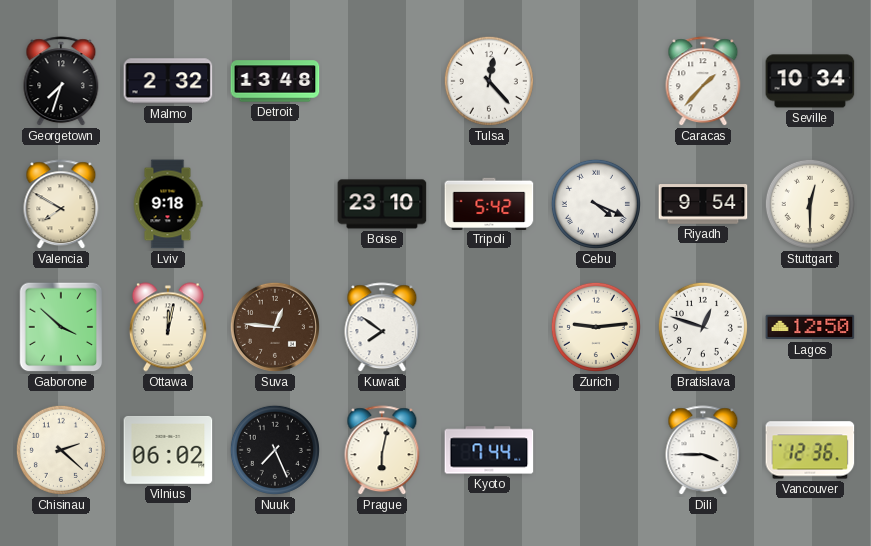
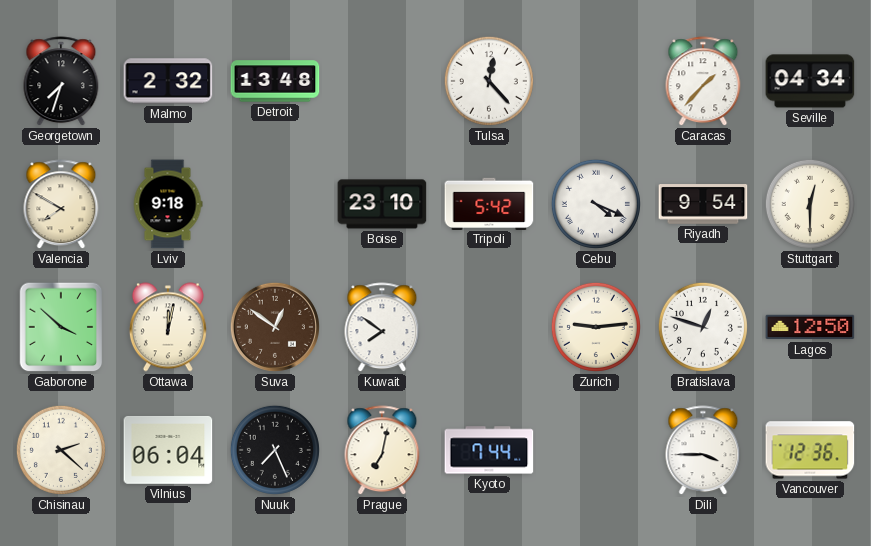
Seville: 10:34 -> 04:34 (810, 81)
Suva: 12:46 -> 12:51 (275, 327)
Vilnius: 06:02 -> 06:04 (168, 450)
Prague: 6:02 -> 7:02 (382, 451)
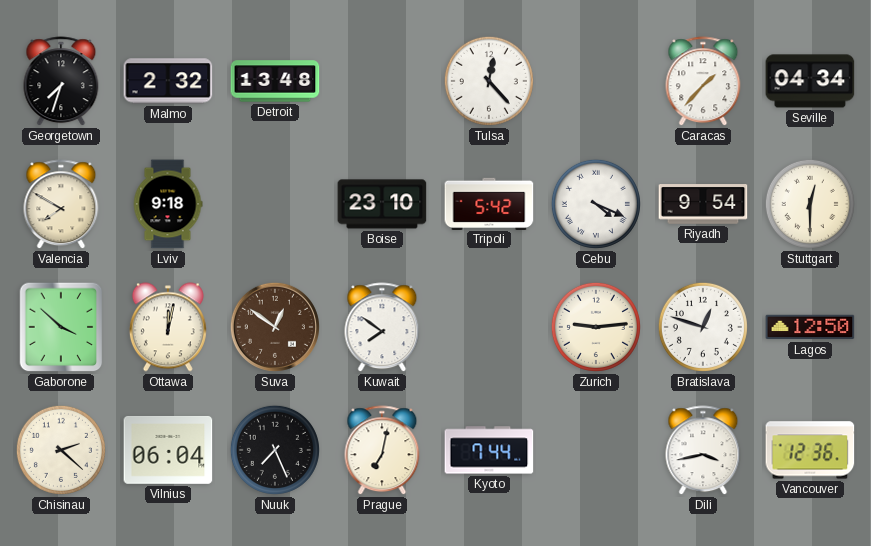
Dili: 3:45 -> 3:43 (703, 451)
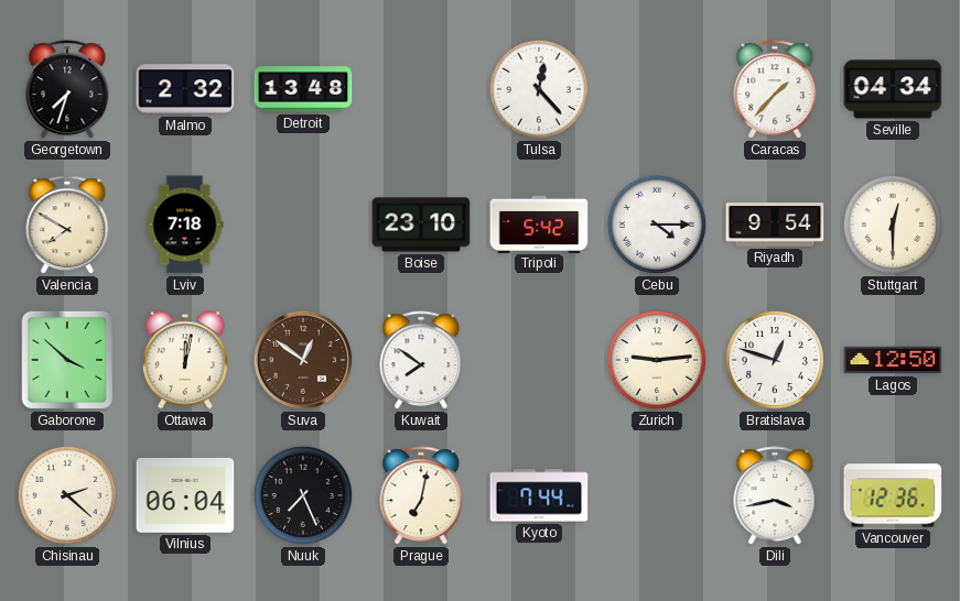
Lviv: 9:18 -> 7:18 (185, 225)
Cebu: 4:19 -> 4:15 (657, 225)
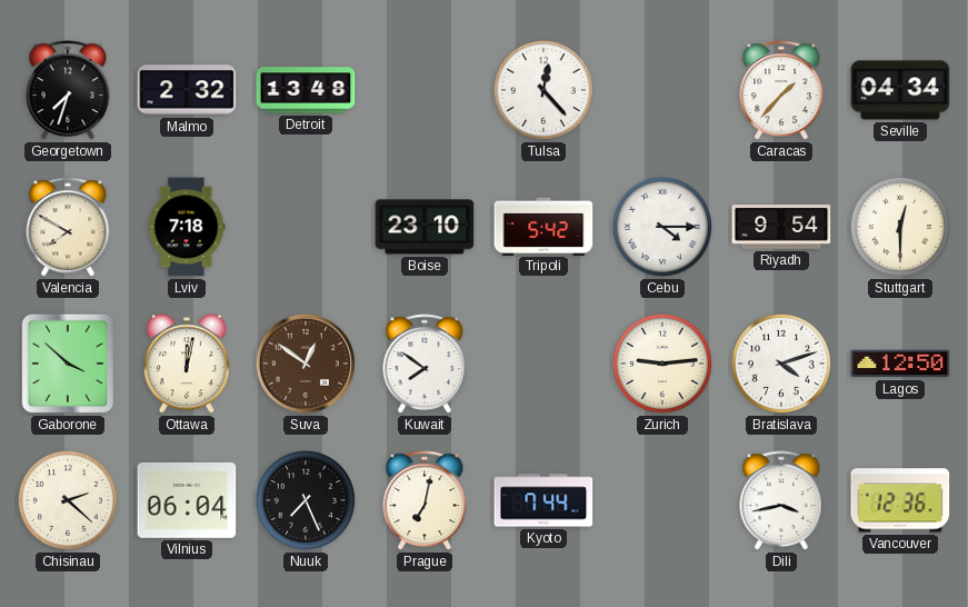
Bratislava: 12:48 -> 4:12 (781, 364)
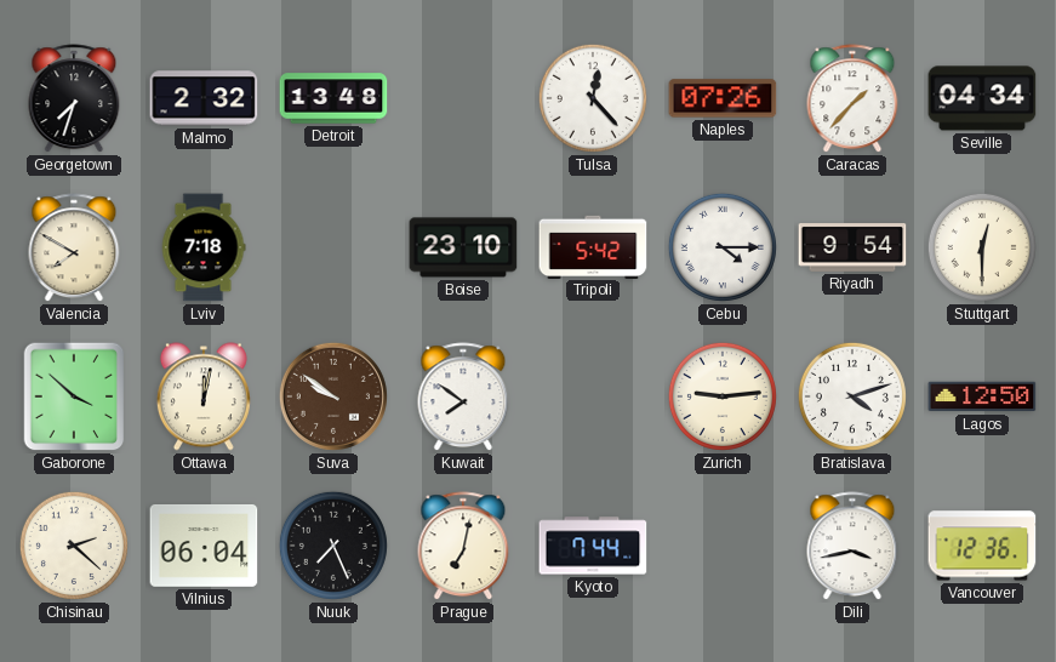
Naples: none -> 07:26 (723, 98)
Suva: 12:51 -> 9:51 (333, 396)
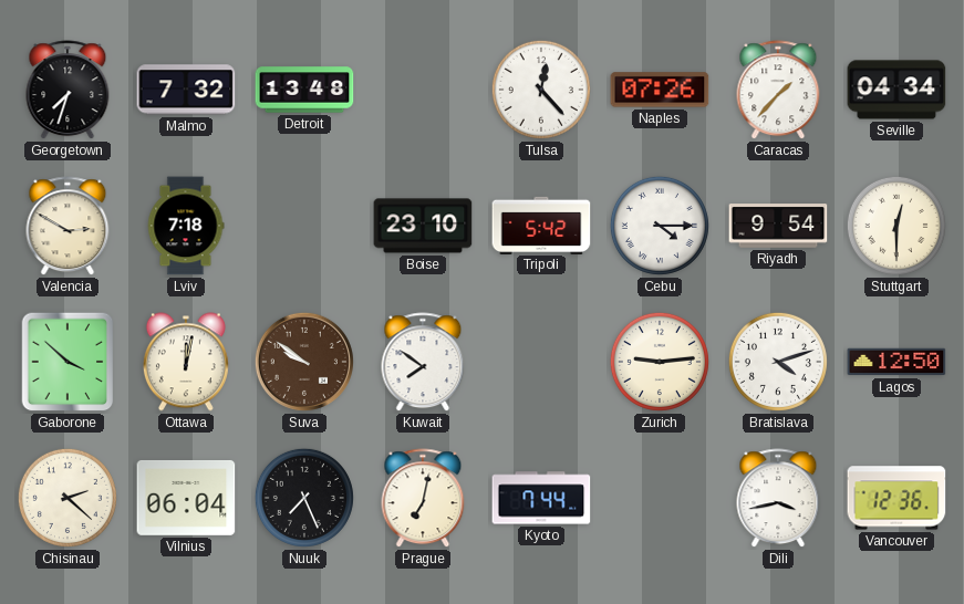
Malmo: 2:32 -> 7:32 (186, 90)
Valencia: 7:50 -> 2:50 (68, 227)
